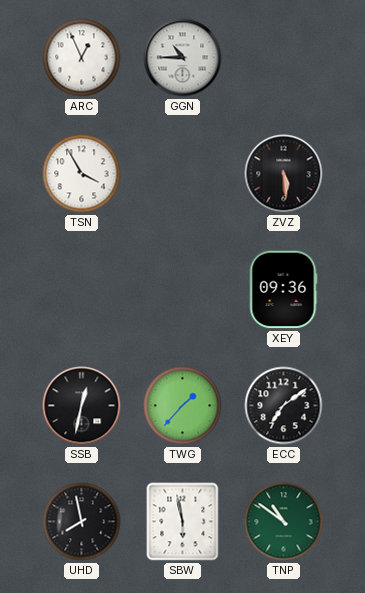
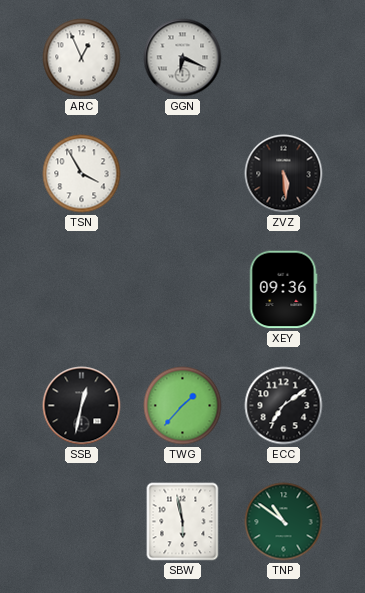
GGN: 10:45 -> 6:19 (183, 58)
UHD: 7:58 -> none (82, 522)
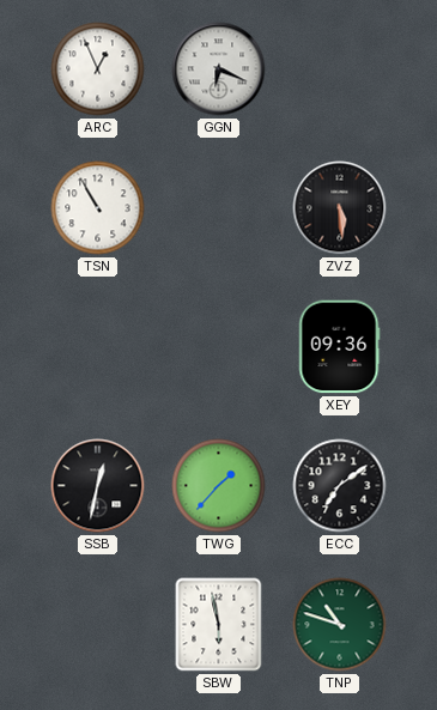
TSN: 3:55 -> 10:55 (98, 208)
TNP: 10:51 -> 10:48 (340, 625)
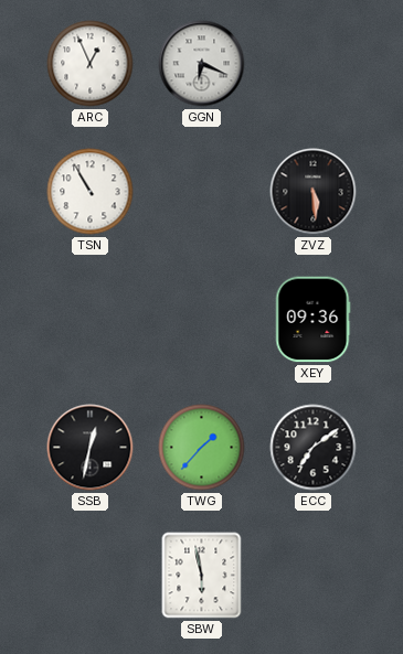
TNP: 10:48 -> none (340, 625)
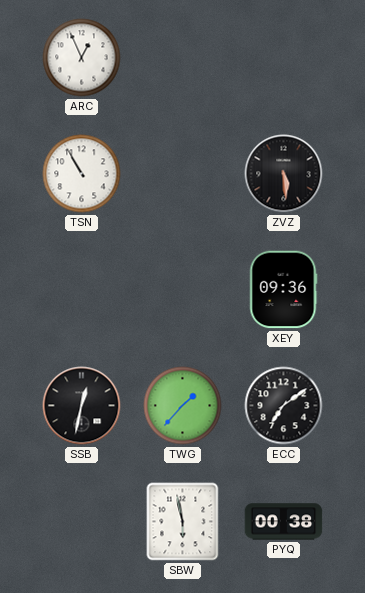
GGN: 6:19 -> none (202, 64)
PYQ: none -> 00:38 (284, 522)
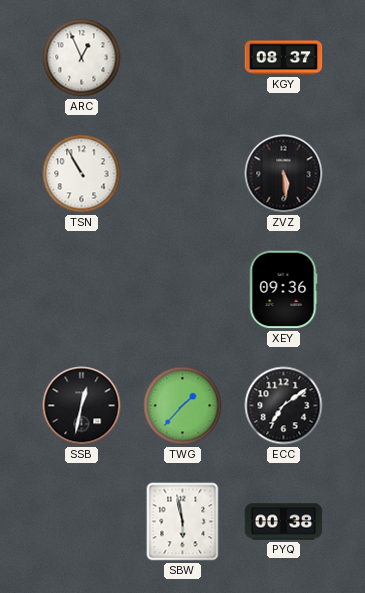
KGY: none -> 08:37 (284, 58)
